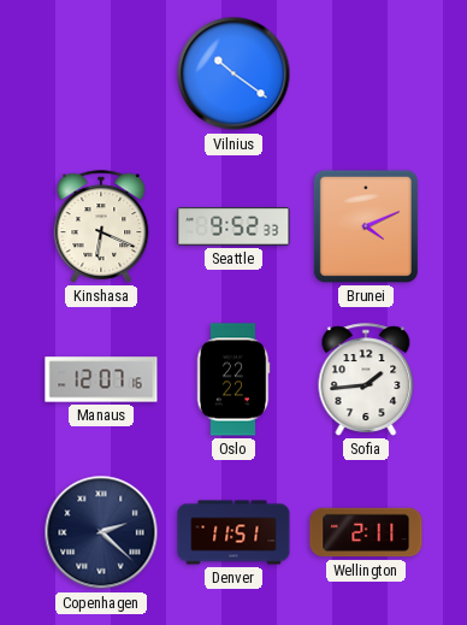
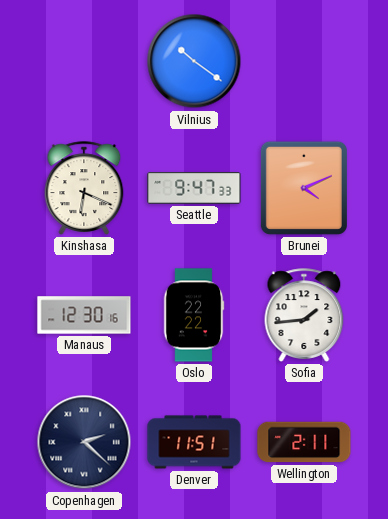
Seattle: 9:52 -> 9:47 (194, 188)
Manaus: 12:07 -> 12:30 (84, 315)
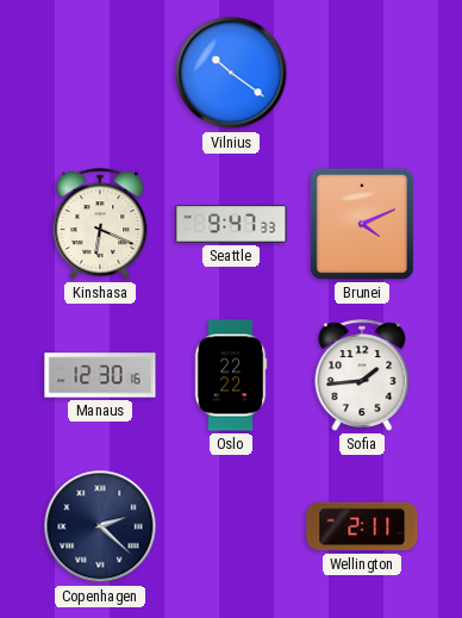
Denver: 11:51 -> none (194, 442)
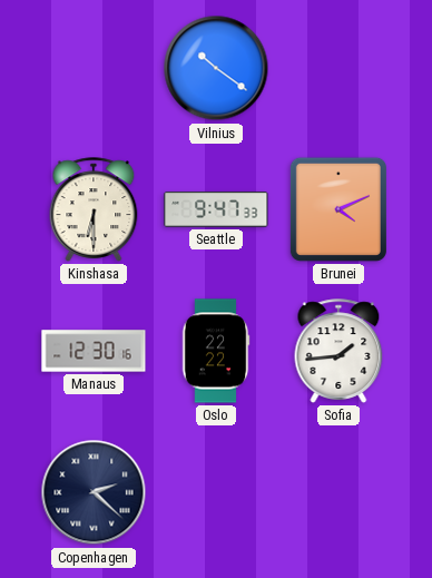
Kinshasa: 6:19 -> 6:30 (94, 209)
Wellington: 2:11 -> none (362, 526)
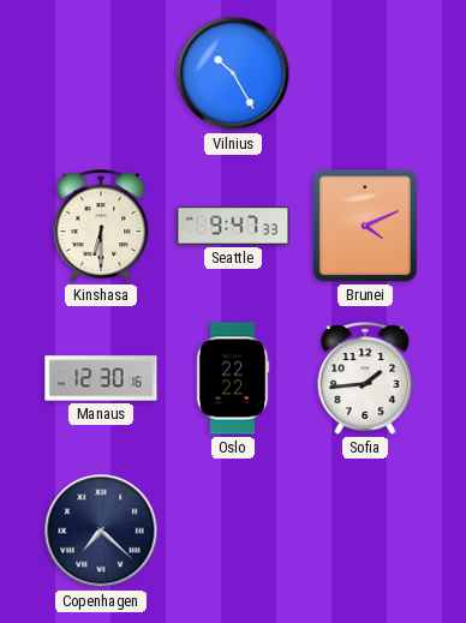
Vilnius: 10:21 -> 10:25 (233, 73)
Copenhagen: 2:22 -> 7:22 (101, 531)
